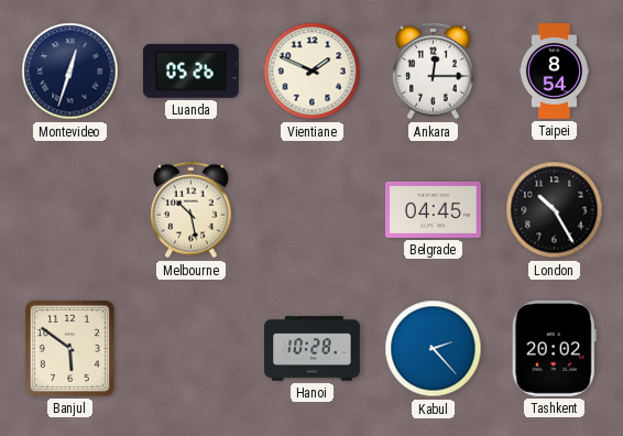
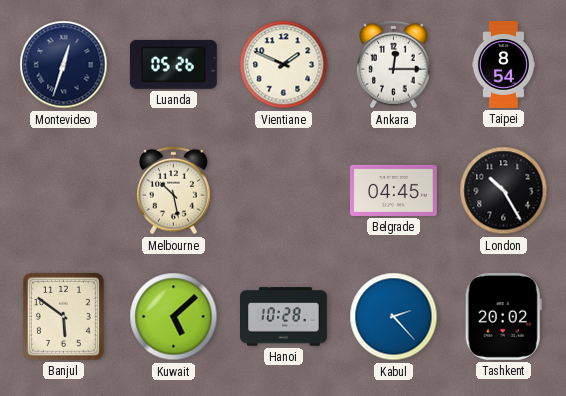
Kuwait: none -> 5:08 (174, 317)
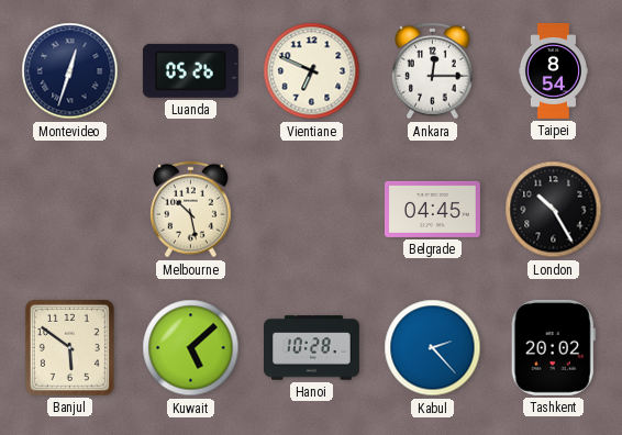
Vientiane: 1:49 -> 6:49 (312, 71)
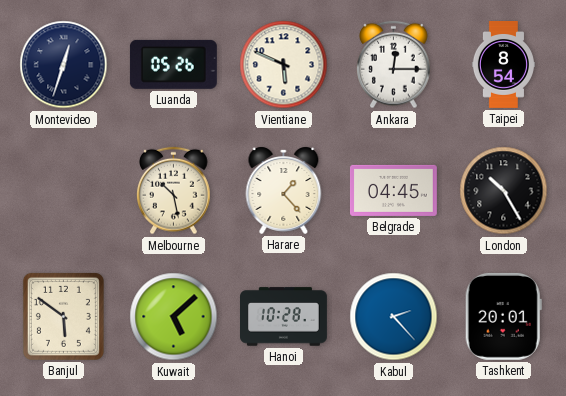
Vientiane: 6:49 -> 5:49 (284, 65)
Harare: none -> 1:23 (284, 190)
Tashkent: 20:02 -> 20:01 (503, 316)
